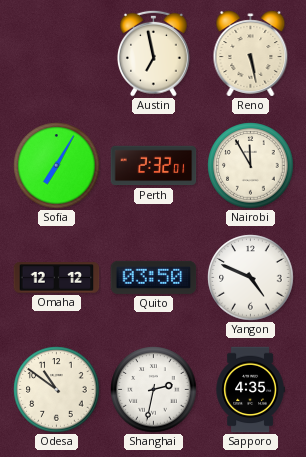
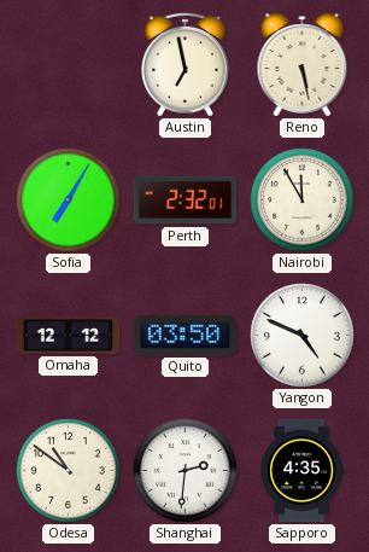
Shanghai: 2:32 -> 2:31 (186, 471)
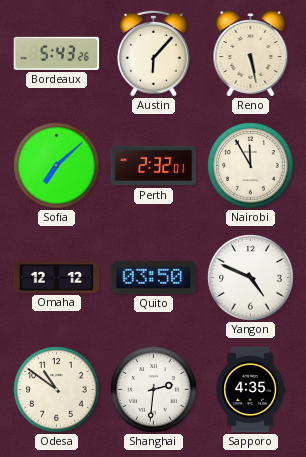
Bordeaux: none -> 5:43 (57, 53)
Austin: 6:58 -> 6:07 (154, 53)
Sofia: 7:05 -> 7:08 (57, 166)
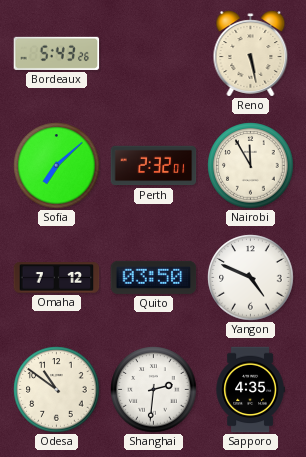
Austin: 6:07 -> none (154, 53)
Omaha: 12:12 -> 7:12 (57, 278)
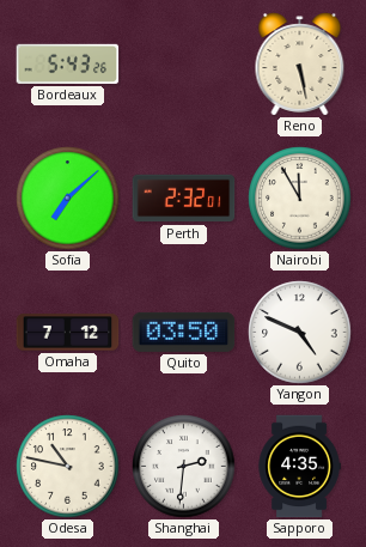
Odesa: 10:51 -> 10:47 (68, 467)
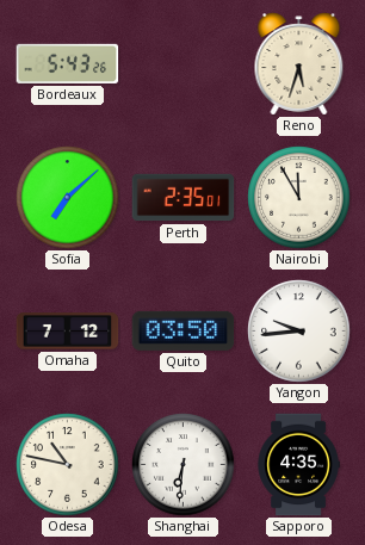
Reno: 5:28 -> 5:33 (299, 64)
Perth: 2:32 -> 2:35 (184, 198)
Yangon: 4:49 -> 9:44 (299, 332)
Shanghai: 2:31 -> 6:31 (184, 465)
